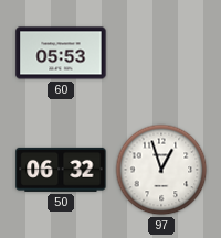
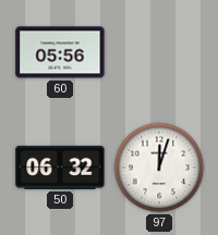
60: 05:53 -> 05:56 (60, 52)
97: 12:57 -> 12:03 (159, 168)
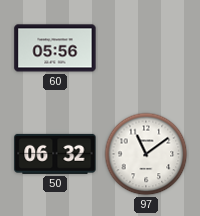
97: 12:03 -> 11:09 (146, 154)
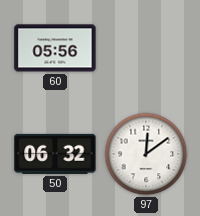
97: 11:09 -> 12:09 (146, 154)
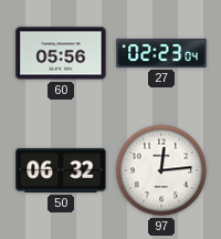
27: none -> 02:23 (161, 53)
97: 12:09 -> 12:14 (161, 170)
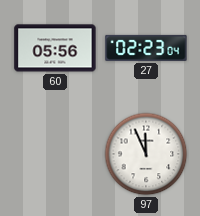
50: 06:32 -> none (61, 170)
97: 12:14 -> 11:56 (146, 154)
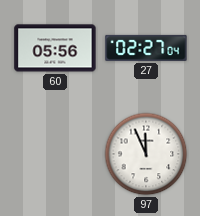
27: 02:23 -> 02:27 (146, 48)
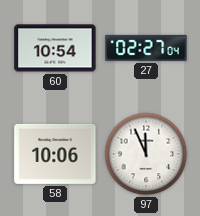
60: 05:56 -> 10:54 (55, 48)
58: none -> 10:06 (55, 154)
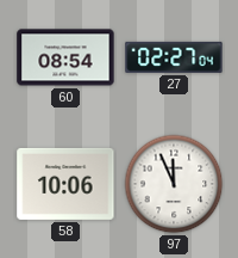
60: 10:54 -> 08:54 (65, 57)
